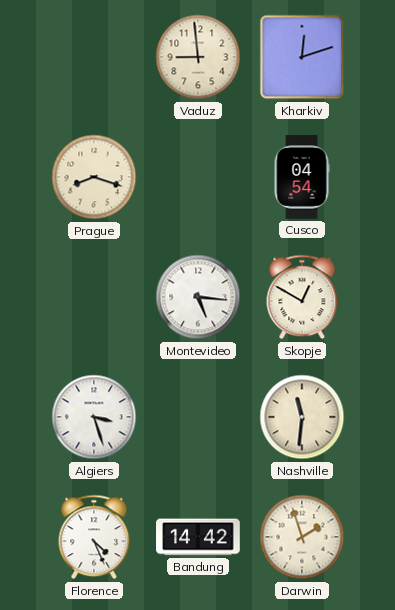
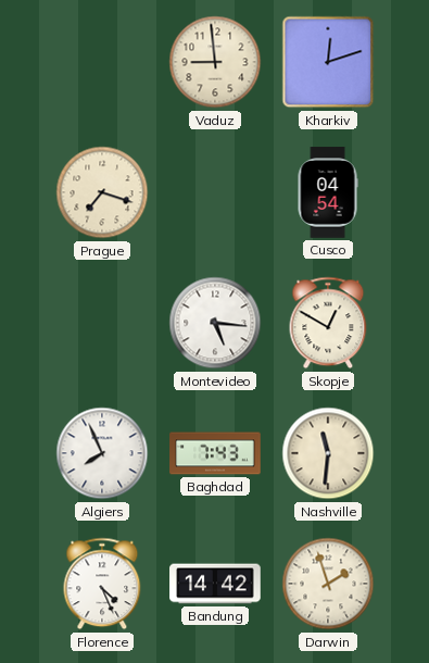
Prague: 8:18 -> 7:18 (102, 192)
Algiers: 3:27 -> 7:56 (102, 453)
Baghdad: none -> 7:43 (215, 453)
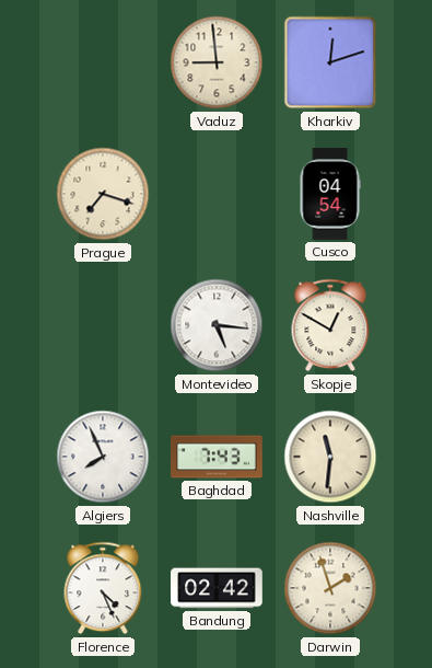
Bandung: 14:42 -> 02:42 (217, 588)
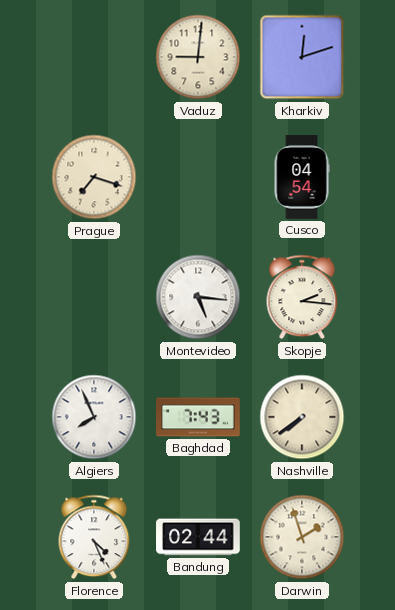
Vaduz: 8:59 -> 9:01 (198, 57)
Skopje: 12:50 -> 2:16 (302, 297)
Nashville: 11:31 -> 7:39 (302, 417)
Bandung: 02:42 -> 02:44 (198, 537)
